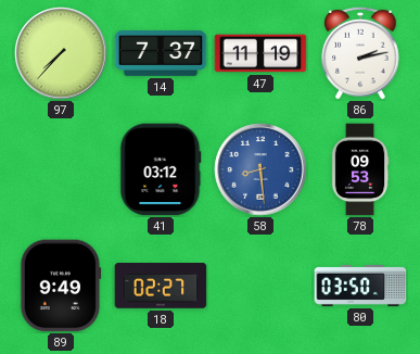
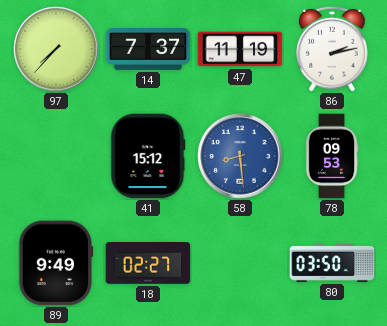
41: 03:12 -> 15:12 (148, 156)
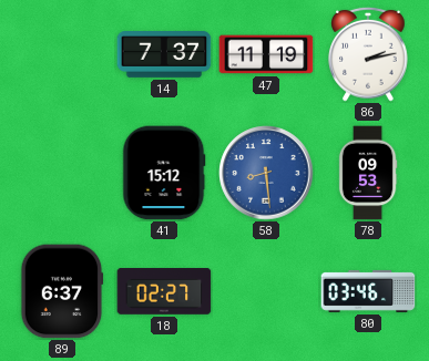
97: 7:37 -> none (56, 49)
89: 9:49 -> 6:37 (62, 291)
80: 03:50 -> 03:46 (368, 291)
